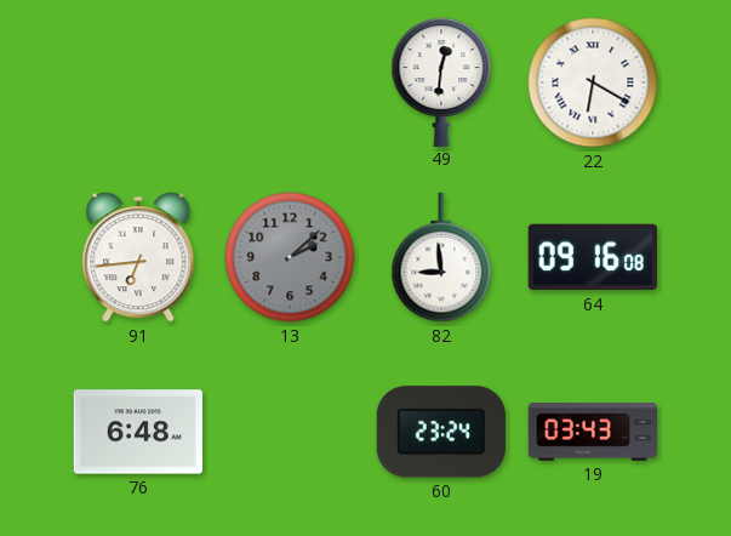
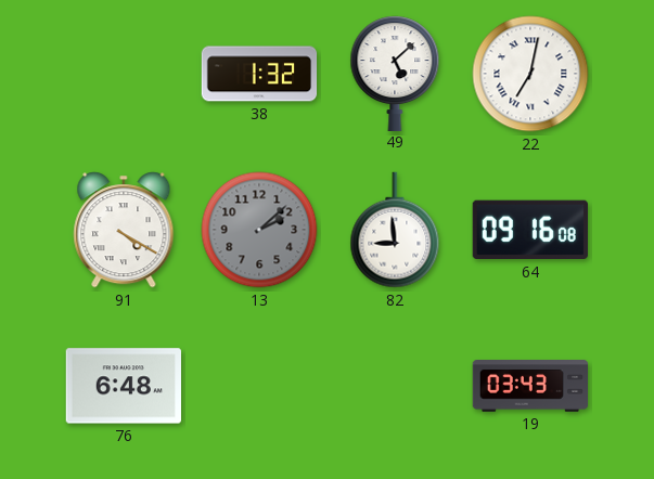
38: none -> 1:32 (259, 74)
49: 12:31 -> 5:08 (395, 73)
22: 6:20 -> 7:02 (530, 74)
91: 6:44 -> 4:20 (124, 230)
60: 23:24 -> none (441, 432)
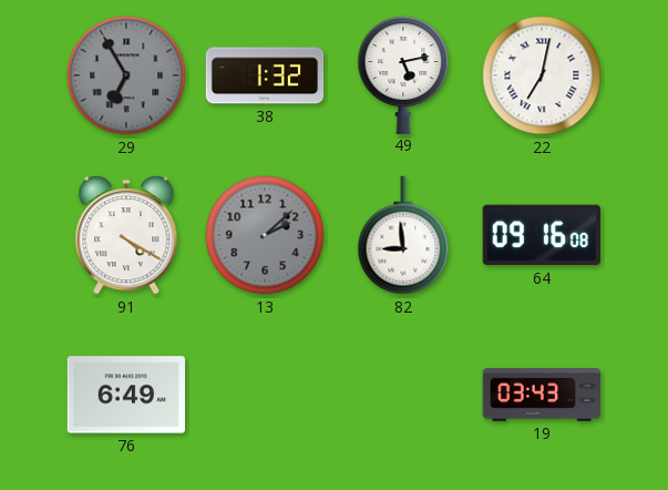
29: none -> 6:55 (126, 75)
49: 5:08 -> 5:13 (403, 74)
76: 6:48 -> 6:49 (125, 395)
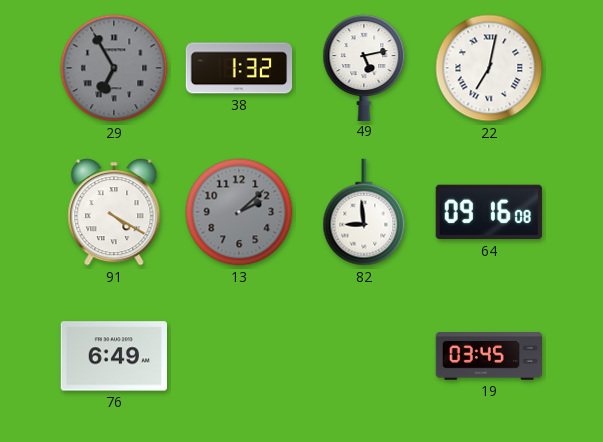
19: 03:43 -> 03:45 (489, 357)
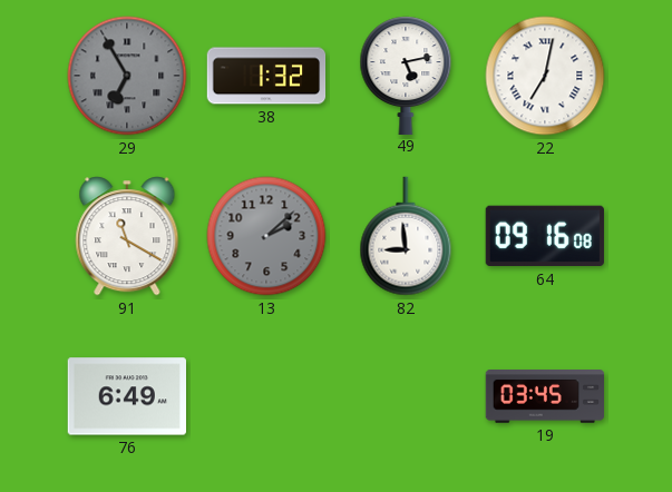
91: 4:20 -> 11:20 (127, 236)
